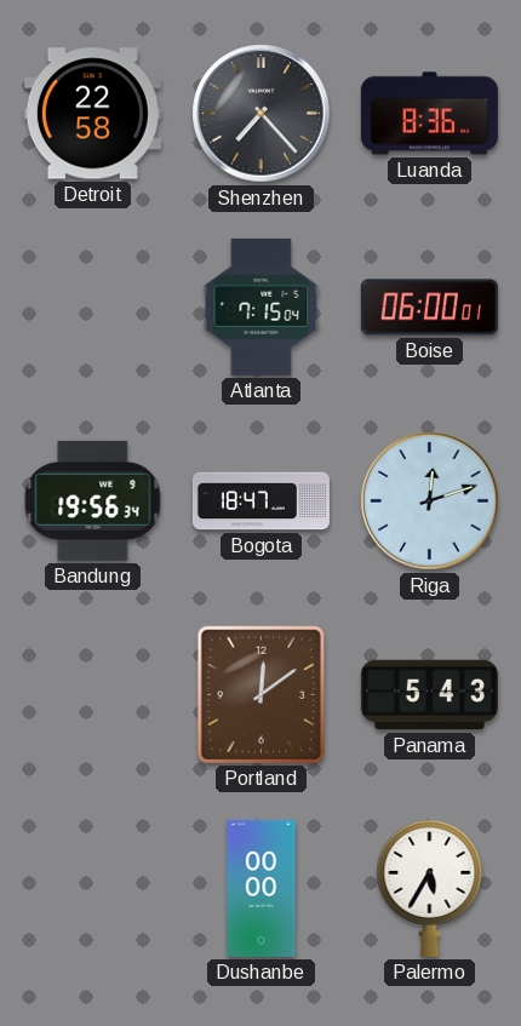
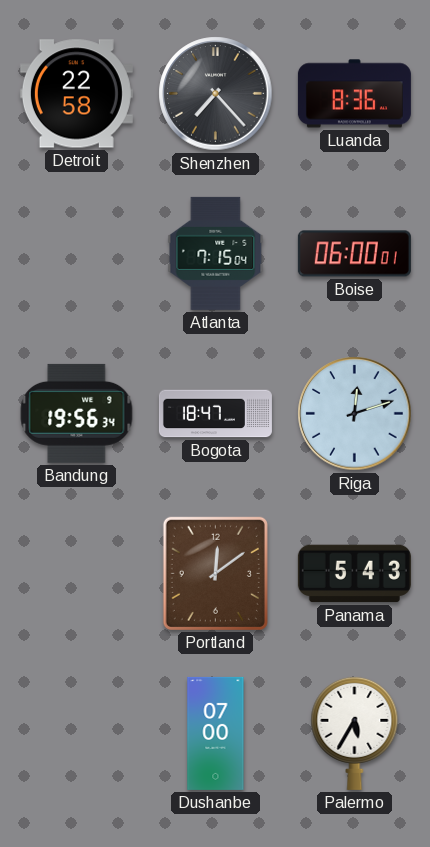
Dushanbe: 00:00 -> 07:00 (216, 733)
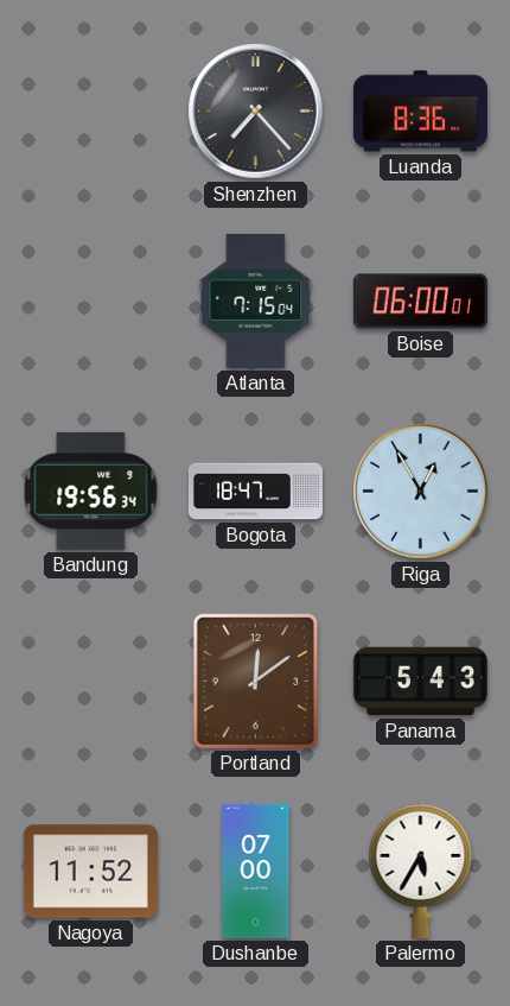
Detroit: 22:58 -> none (76, 94)
Riga: 12:12 -> 12:55 (421, 492)
Nagoya: none -> 11:52 (90, 872)
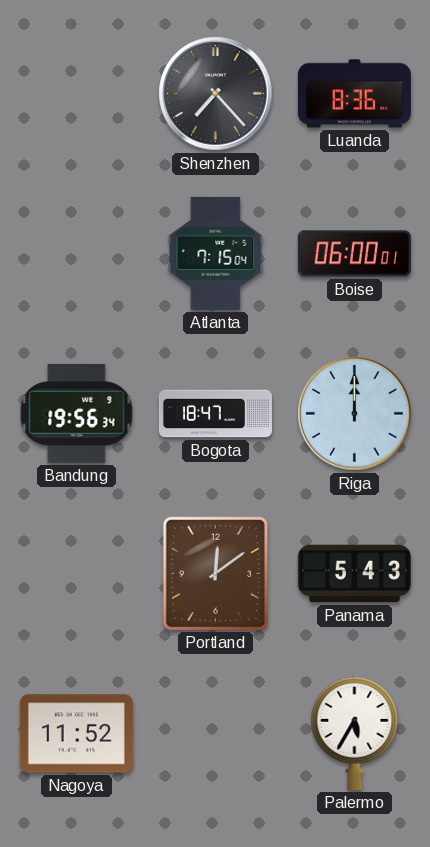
Riga: 12:55 -> 12:00 (355, 414)
Dushanbe: 07:00 -> none (256, 871)
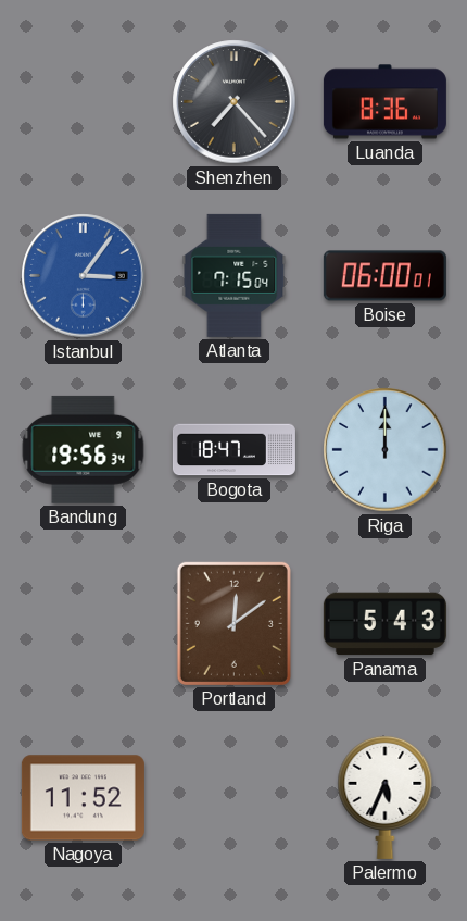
Istanbul: none -> 3:06 (84, 276)
Palermo: 5:35 -> 5:34 (386, 797)
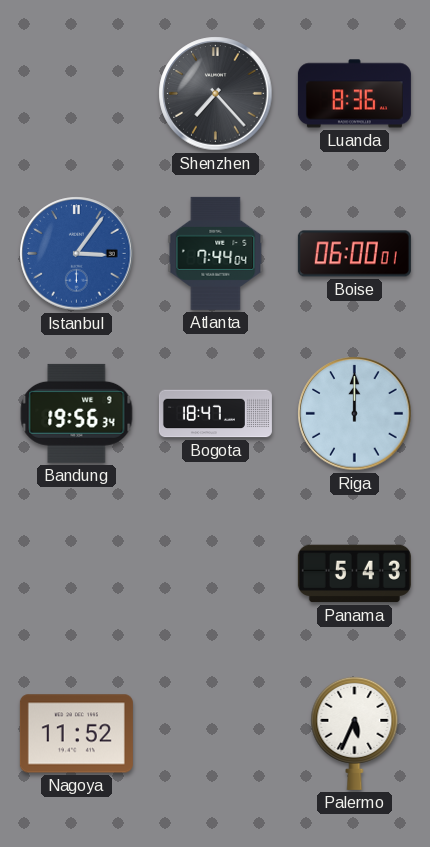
Atlanta: 7:15 -> 7:44 (216, 253)
Portland: 12:09 -> none (233, 623)
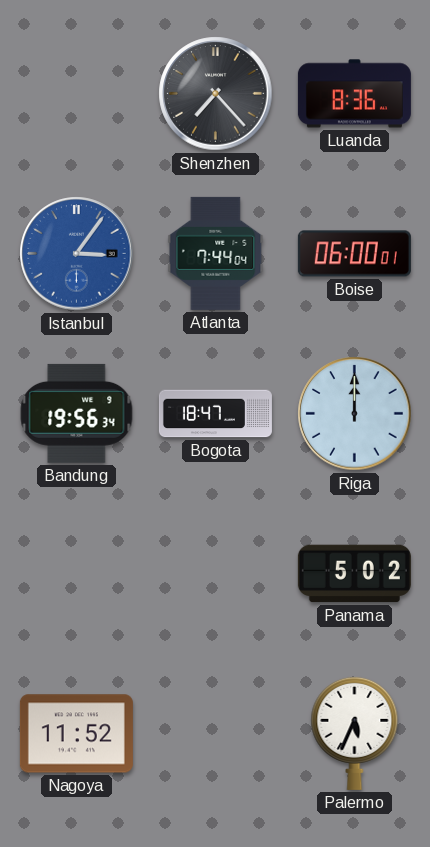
Panama: 5:43 -> 5:02 (354, 574)
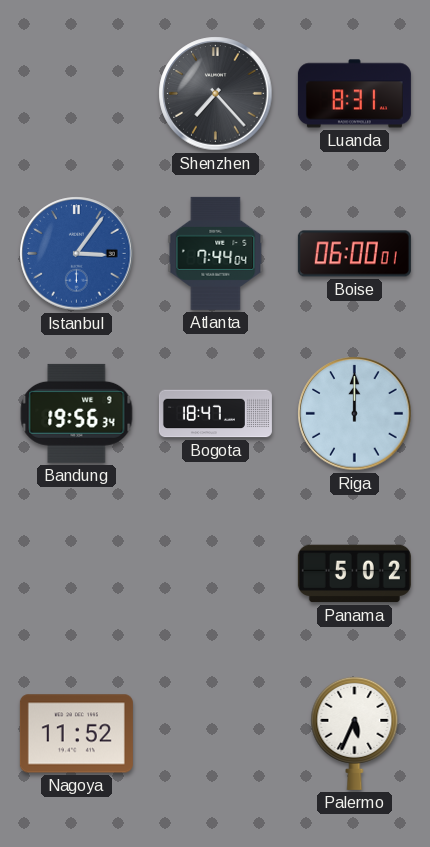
Luanda: 8:36 -> 8:31 (354, 94)
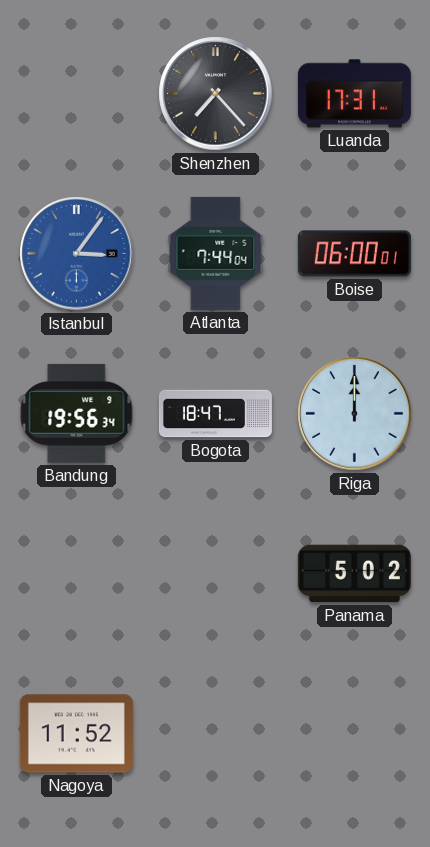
Luanda: 8:31 -> 17:31 (354, 94)
Palermo: 5:34 -> none (355, 733)
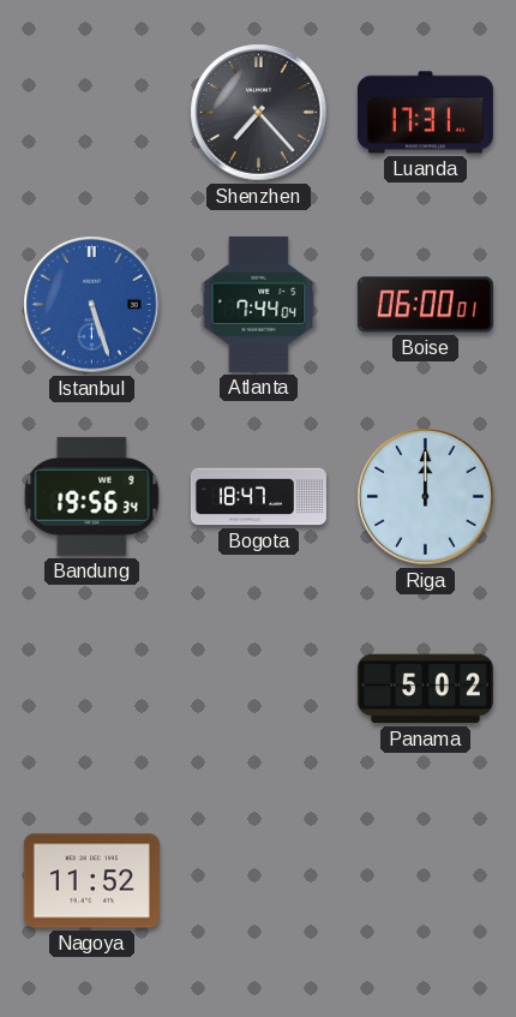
Istanbul: 3:06 -> 5:27 (92, 305)
